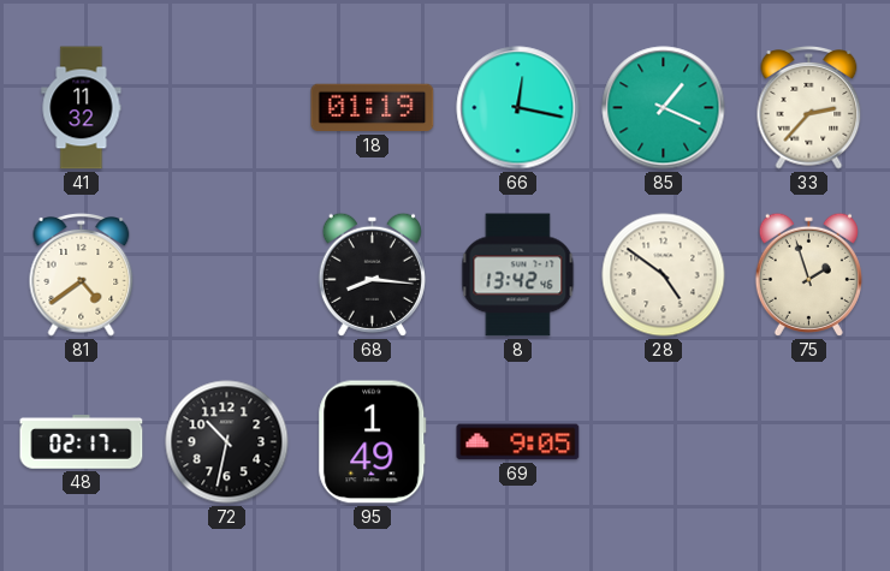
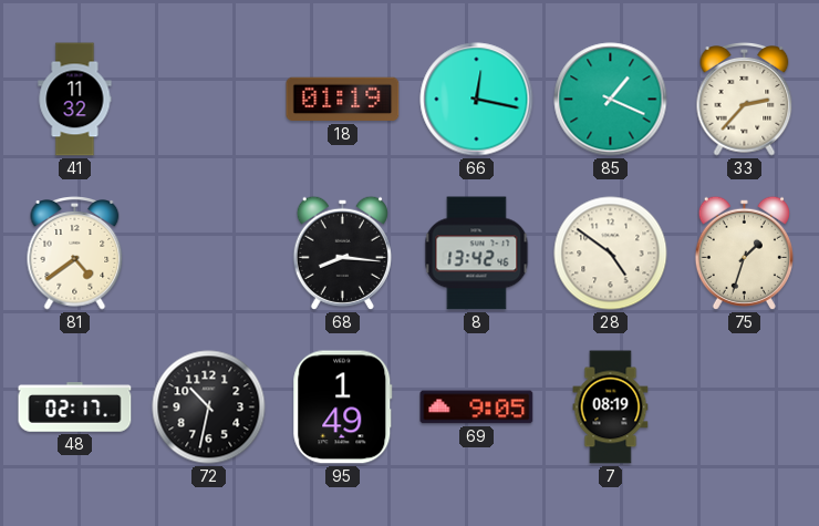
75: 1:57 -> 1:33 (744, 252)
7: none -> 08:19 (611, 408)
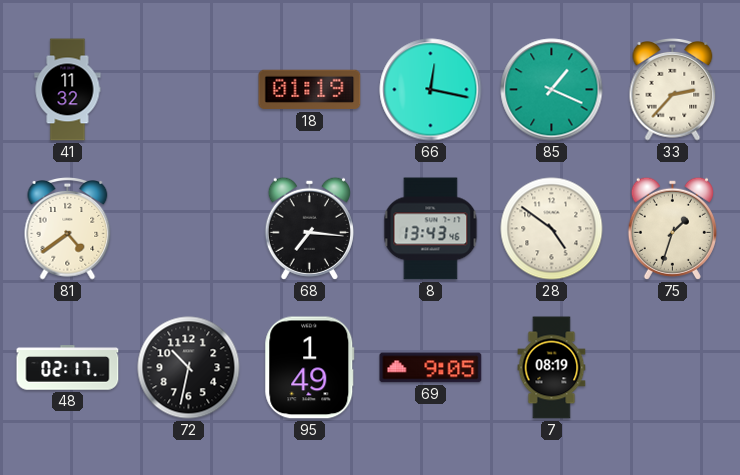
68: 8:16 -> 7:16 (309, 228)
8: 13:42 -> 13:43 (431, 229)
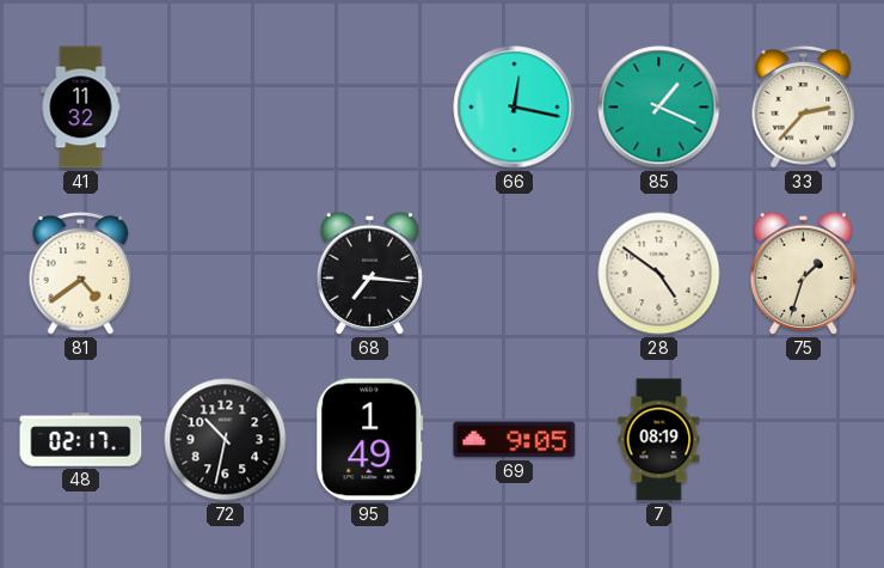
18: 01:19 -> none (310, 90)
8: 13:43 -> none (431, 229)
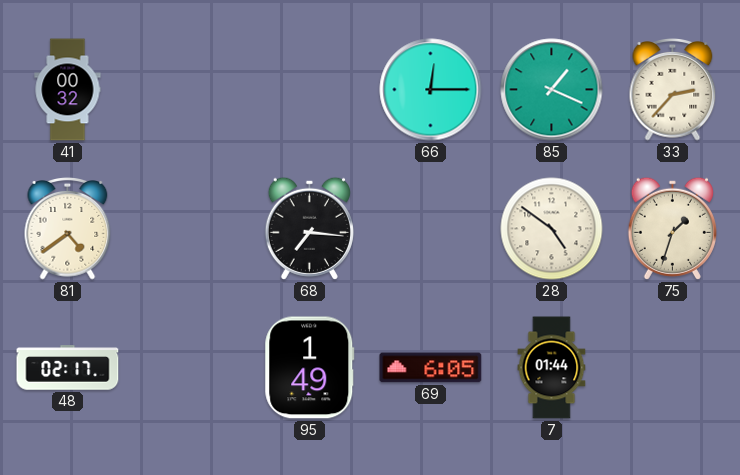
41: 11:32 -> 00:32 (68, 90)
66: 12:17 -> 12:15 (431, 90)
72: 10:32 -> none (226, 440)
69: 9:05 -> 6:05 (431, 368)
7: 08:19 -> 01:44 (552, 368)
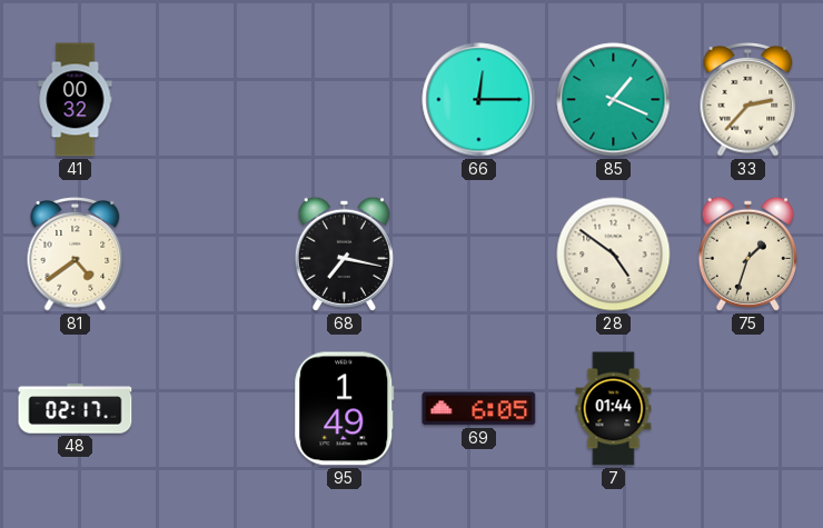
68: 7:16 -> 7:17 (344, 253)
